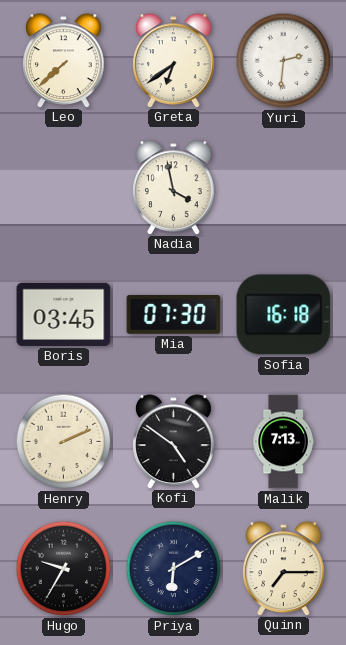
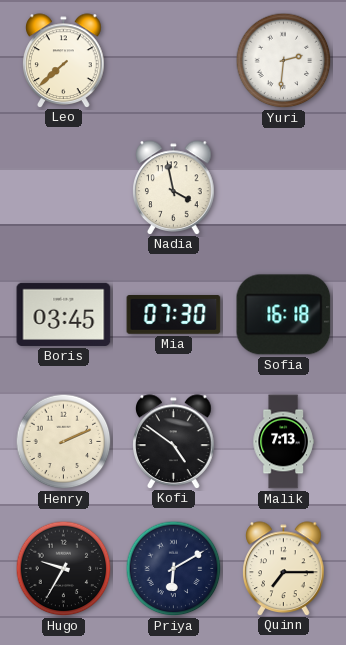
Greta: 6:39 -> none (174, 60)
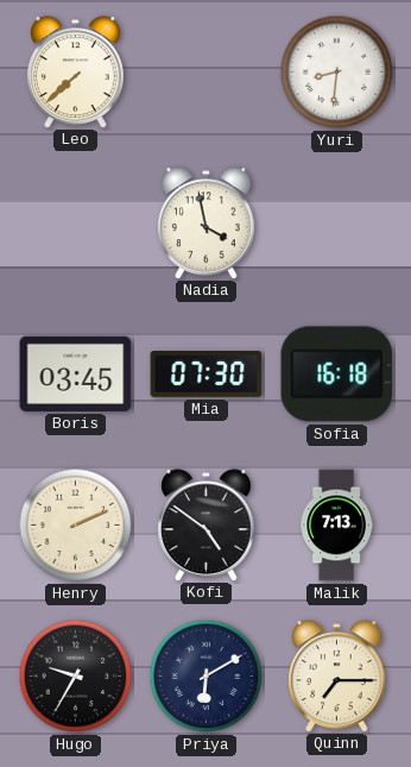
Yuri: 2:31 -> 8:31 (337, 73)
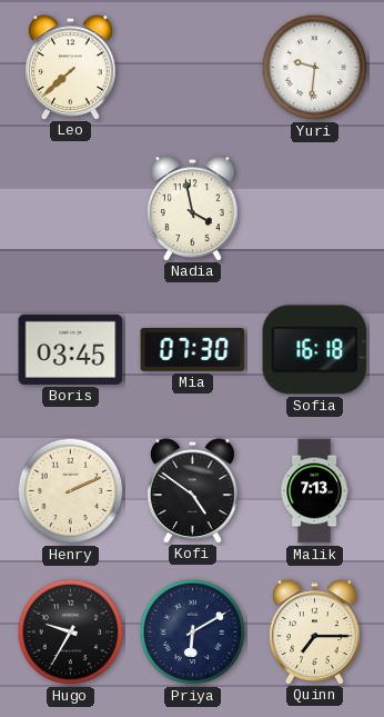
Yuri: 8:31 -> 9:31 (315, 68)
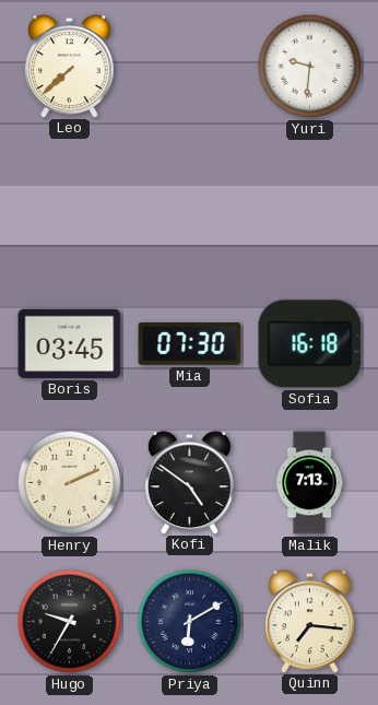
Nadia: 3:58 -> none (193, 208)
Quinn: 7:15 -> 7:16 (310, 621)
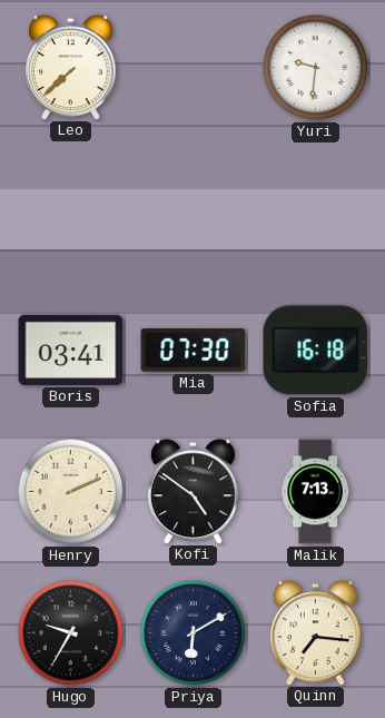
Boris: 03:45 -> 03:41 (71, 350)
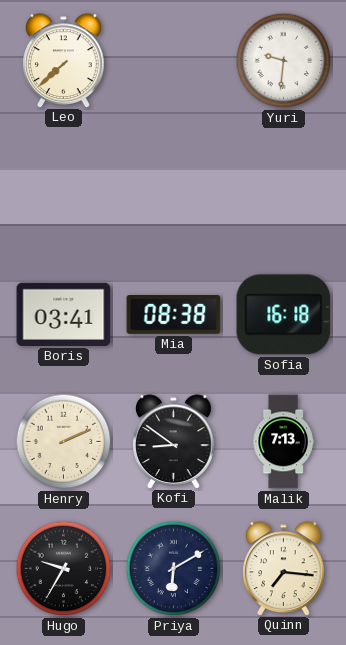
Mia: 07:30 -> 08:38 (174, 315)
Kofi: 4:51 -> 8:51 (174, 441)
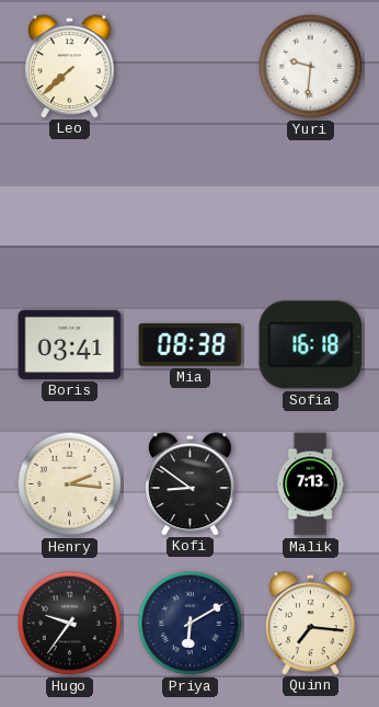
Henry: 2:11 -> 2:16 (70, 484)
Hugo: 9:35 -> 9:36 (70, 624)
